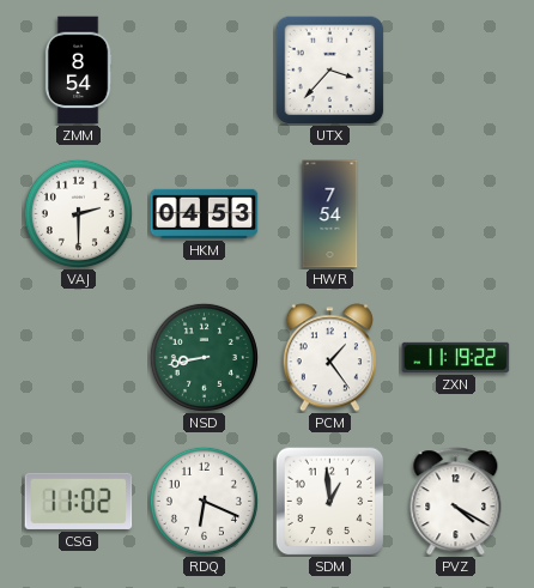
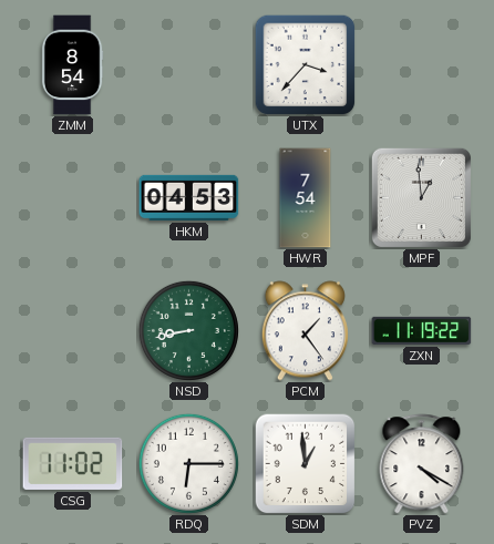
VAJ: 2:30 -> none (78, 213)
MPF: none -> 12:59 (421, 197)
RDQ: 6:19 -> 6:15 (188, 463)
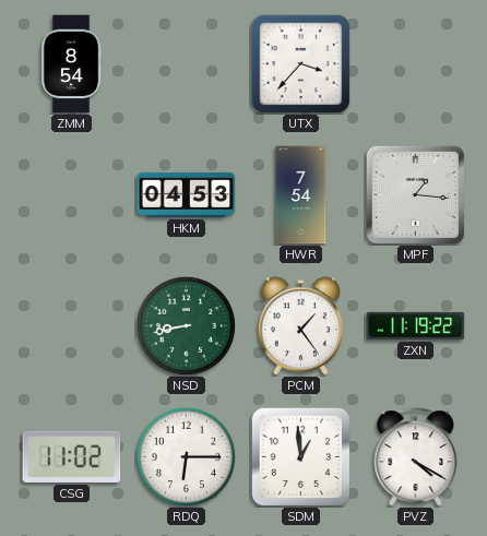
MPF: 12:59 -> 1:16 (415, 194)
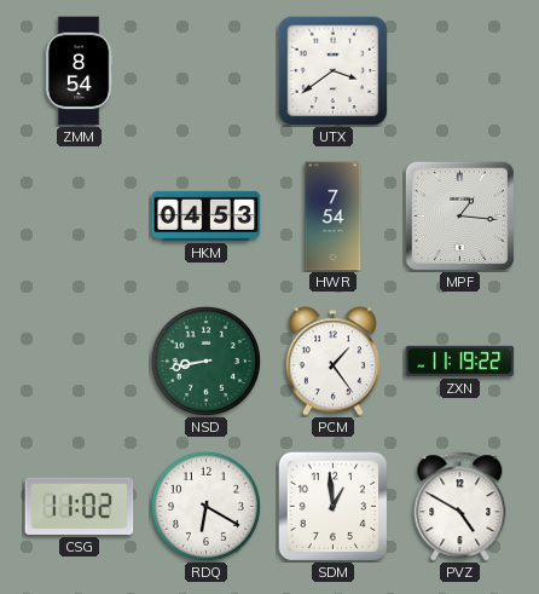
UTX: 3:37 -> 3:39 (332, 70)
RDQ: 6:15 -> 6:20 (205, 506)
PVZ: 4:20 -> 4:50 (460, 507)
